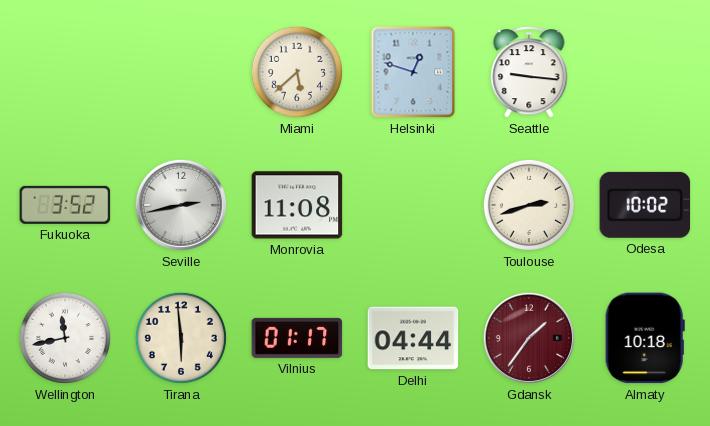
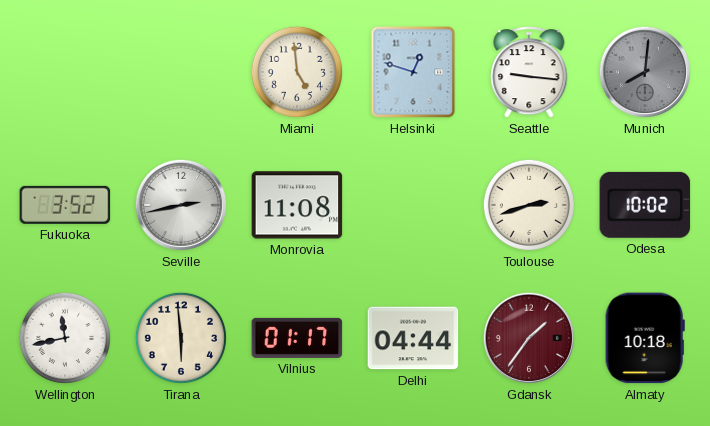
Miami: 5:38 -> 4:59 (297, 72)
Munich: none -> 8:01 (645, 72)
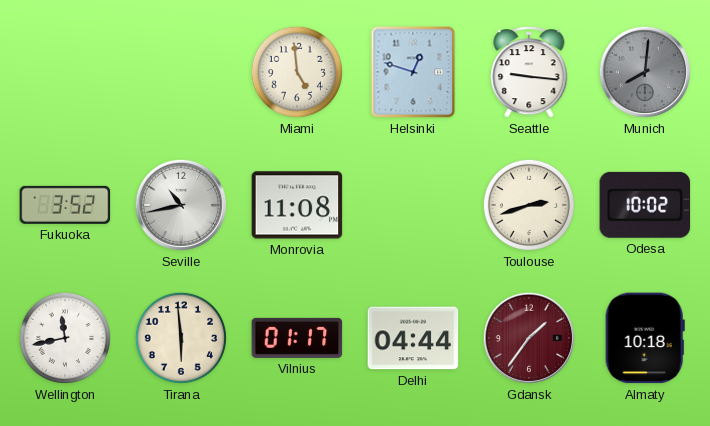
Seville: 2:43 -> 10:43 (181, 205)
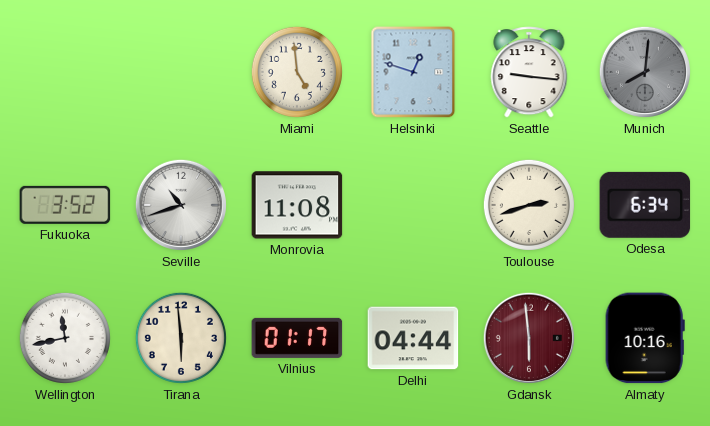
Seville: 10:43 -> 10:42 (181, 205)
Odesa: 10:02 -> 6:34 (645, 205)
Gdansk: 1:36 -> 5:59 (529, 338)
Almaty: 10:18 -> 10:16 (645, 338)
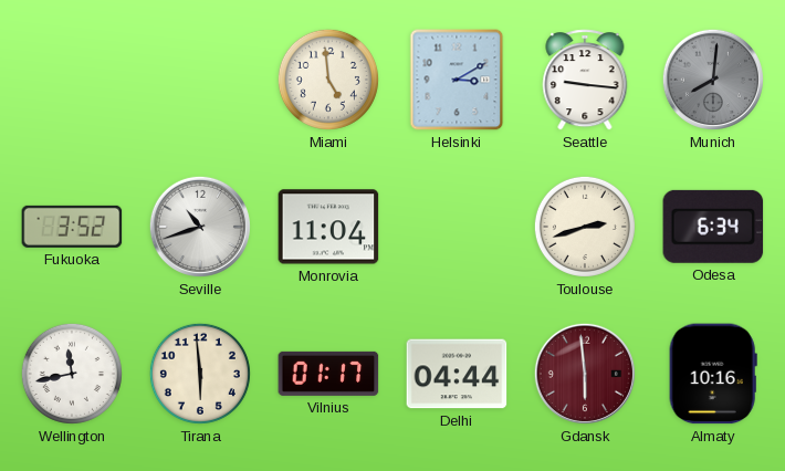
Helsinki: 12:48 -> 3:10 (457, 80)
Monrovia: 11:08 -> 11:04 (328, 227)
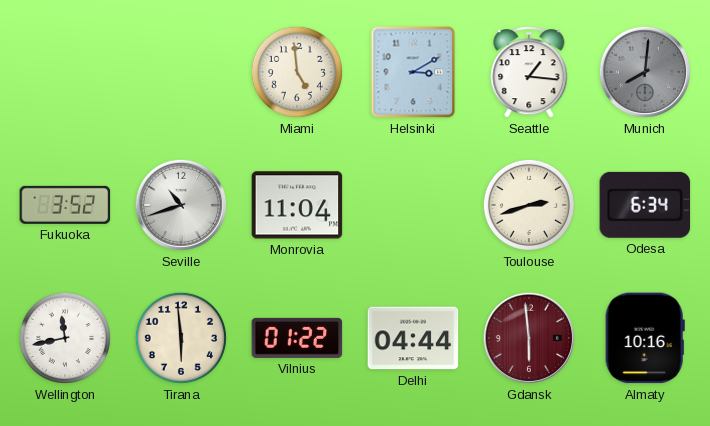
Seattle: 9:16 -> 1:16 (529, 72)
Vilnius: 01:17 -> 01:22 (297, 338)
